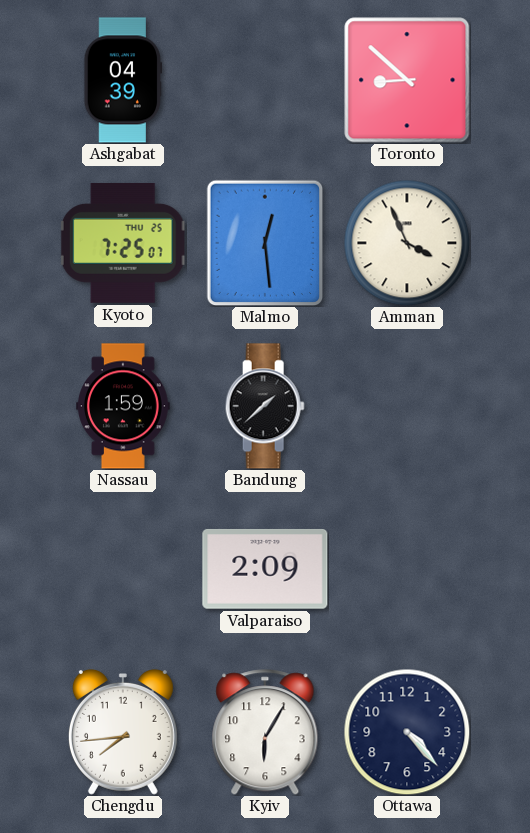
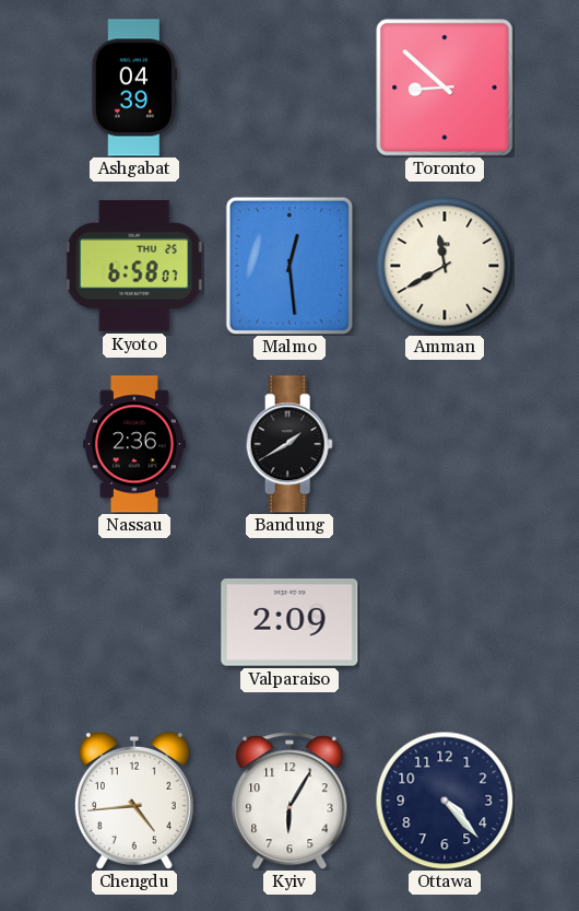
Kyoto: 7:25 -> 6:58 (134, 266)
Amman: 3:56 -> 11:40 (445, 266)
Nassau: 1:59 -> 2:36 (135, 444)
Bandung: 1:38 -> 1:40 (289, 444)
Chengdu: 7:44 -> 4:44 (134, 801)
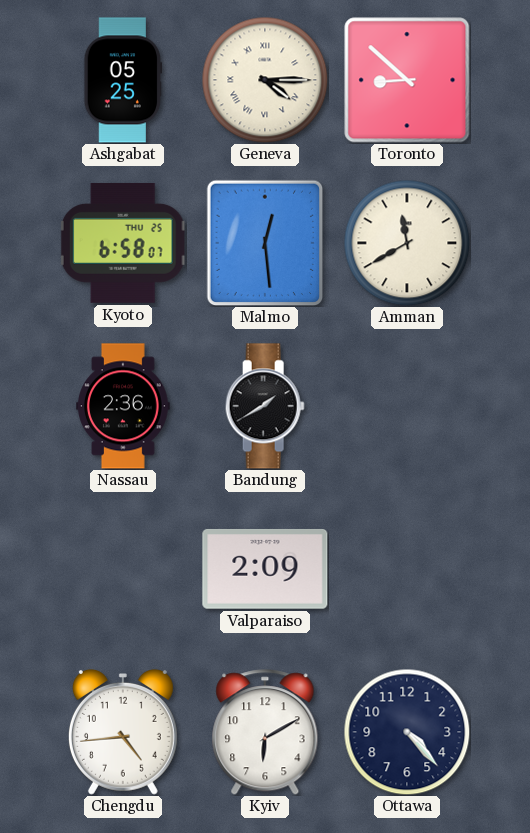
Ashgabat: 04:39 -> 05:25 (123, 80)
Geneva: none -> 4:15 (265, 80)
Kyiv: 6:05 -> 6:10 (265, 732)
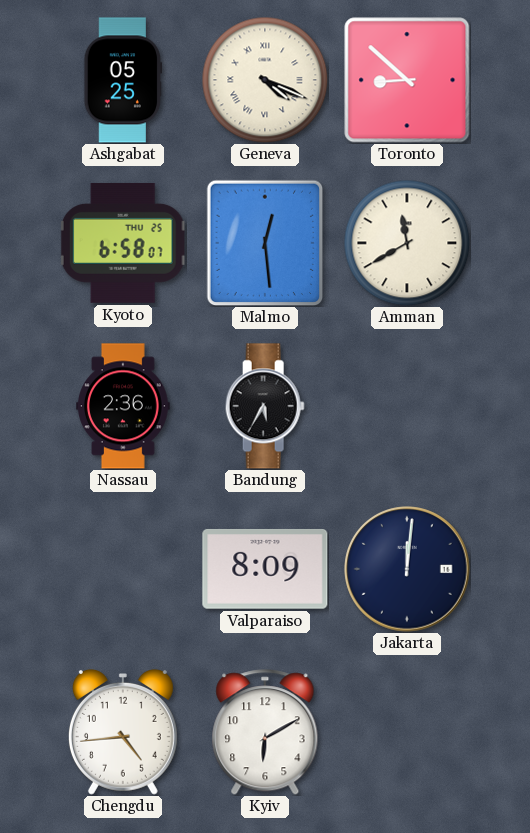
Geneva: 4:15 -> 4:19 (265, 80)
Bandung: 1:40 -> 5:35 (265, 406)
Valparaiso: 2:09 -> 8:09 (265, 569)
Jakarta: none -> 12:01 (407, 569)
Ottawa: 4:23 -> none (407, 732)
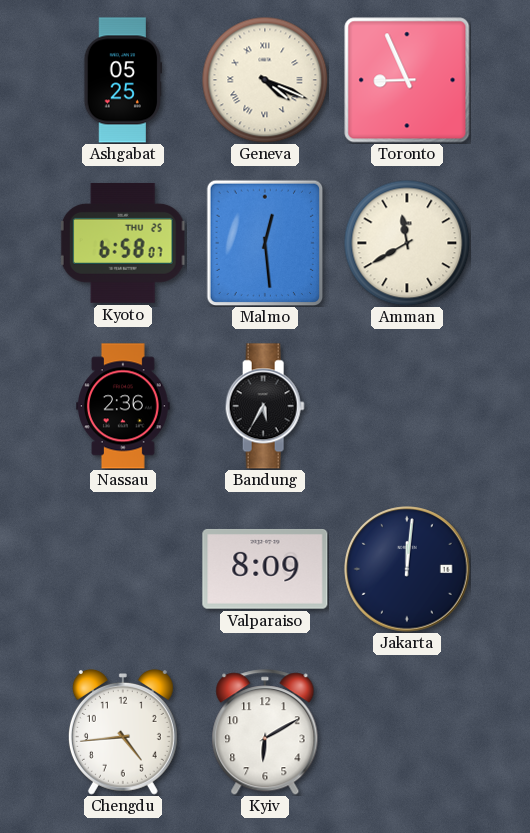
Toronto: 8:52 -> 8:56 (407, 80)
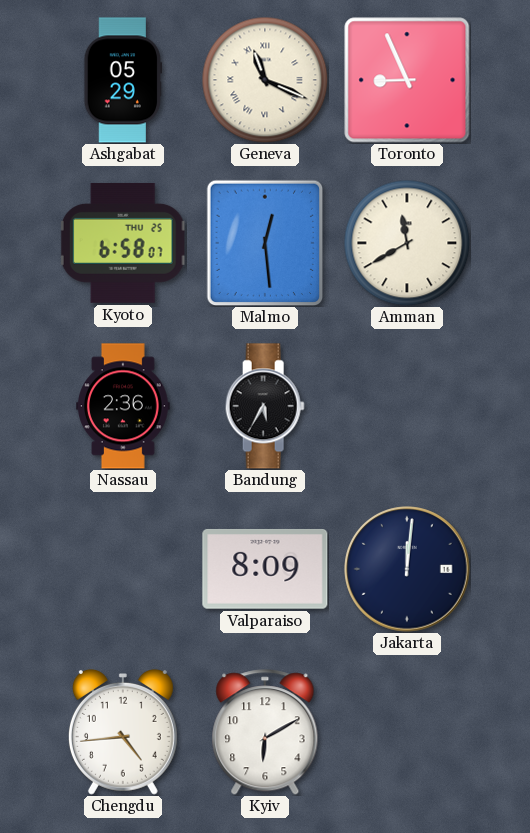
Ashgabat: 05:25 -> 05:29 (123, 80)
Geneva: 4:19 -> 11:19 (265, 80)
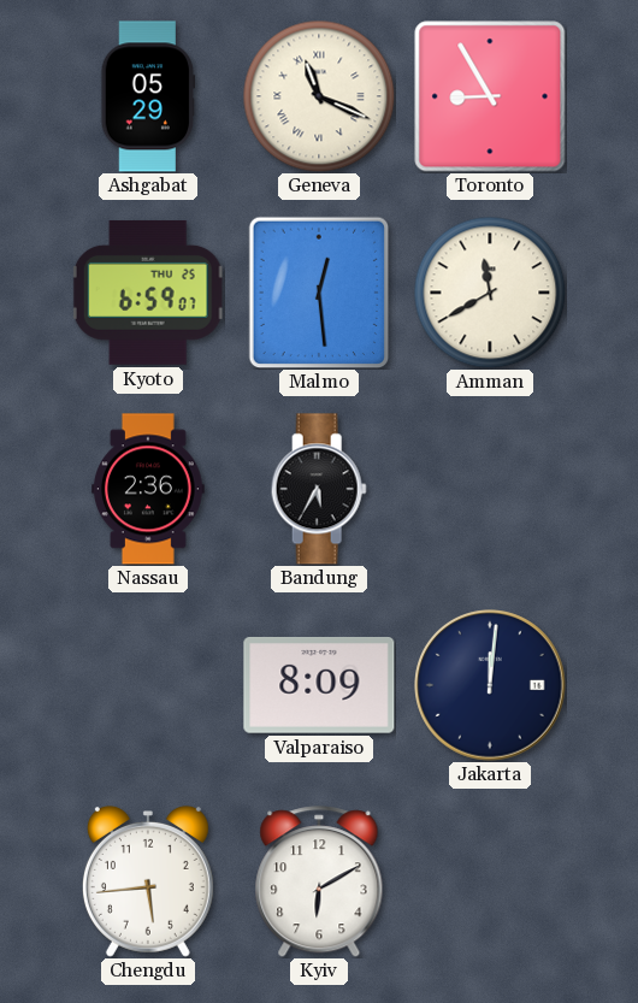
Toronto: 8:56 -> 8:55 (490, 96)
Kyoto: 6:58 -> 6:59 (148, 293)
Chengdu: 4:44 -> 5:44 (148, 881)
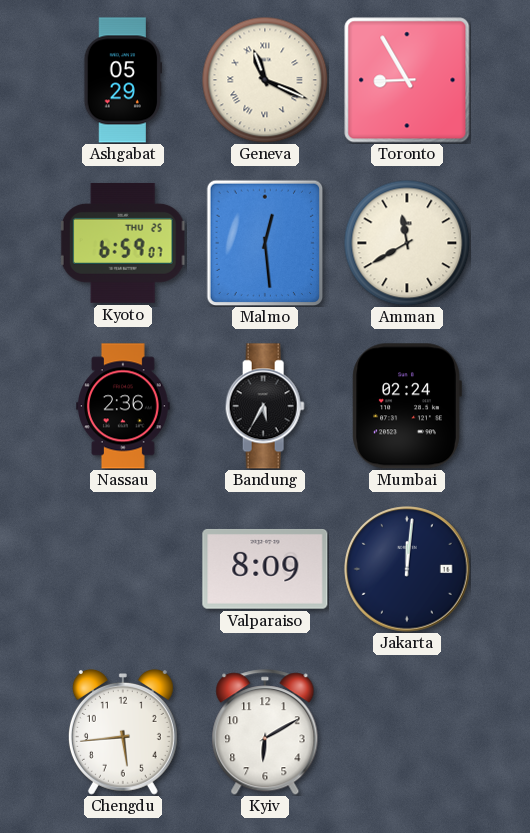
Mumbai: none -> 02:24 (407, 406)
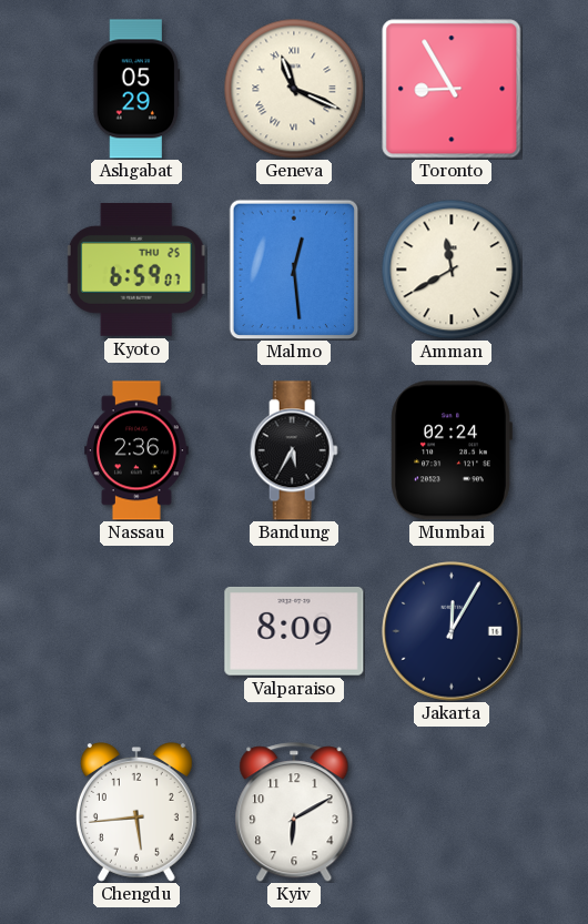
Jakarta: 12:01 -> 12:05 (452, 631)
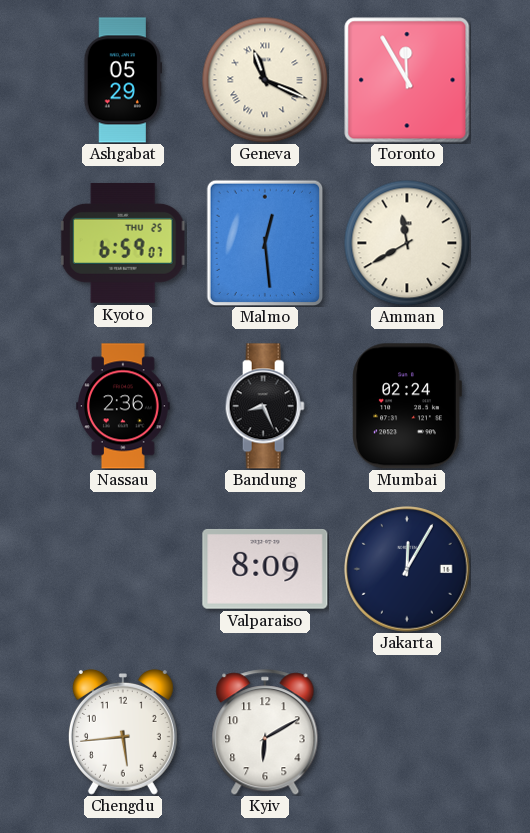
Toronto: 8:55 -> 11:55 (407, 80)
Bandung: 5:35 -> 8:26 (265, 406)
